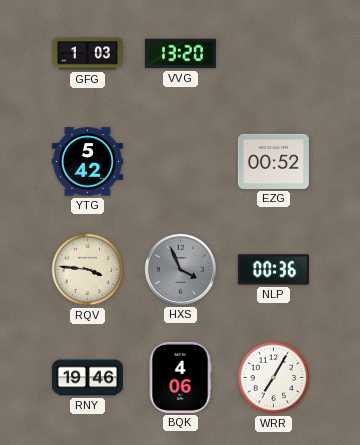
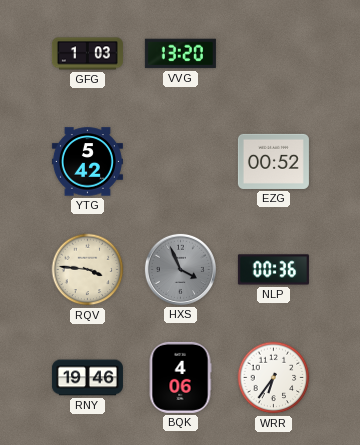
WRR: 7:05 -> 6:36 (274, 378)
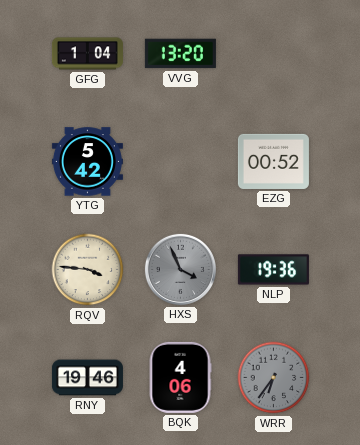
GFG: 1:03 -> 1:04 (87, 54)
NLP: 00:36 -> 19:36 (273, 270)
WRR dial: white -> grey (274, 378)
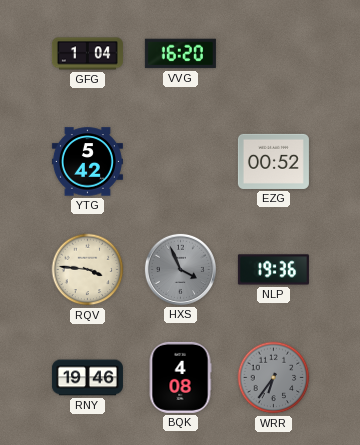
VVG: 13:20 -> 16:20 (180, 54)
BQK: 4:06 -> 4:08 (180, 377)
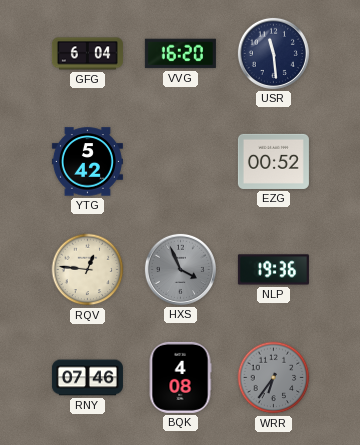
GFG: 1:04 -> 6:04 (87, 54)
USR: none -> 11:29 (273, 53)
RQV: 3:46 -> 12:46 (88, 270)
RNY: 19:46 -> 07:46 (87, 378)
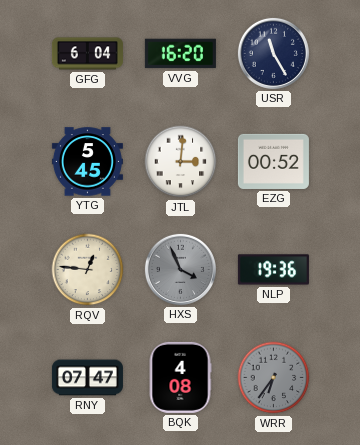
USR: 11:29 -> 11:25 (273, 53)
YTG: 5:42 -> 5:45 (87, 162)
JTL: none -> 3:01 (181, 162)
RNY: 07:46 -> 07:47 (87, 378)
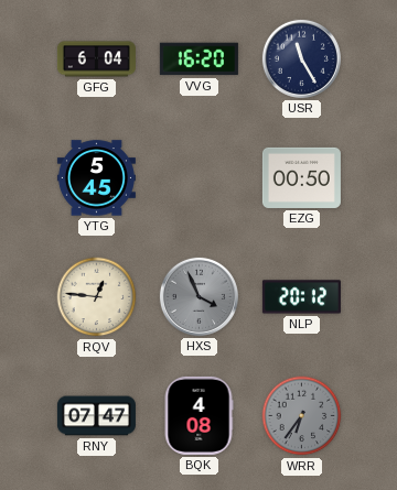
JTL: 3:01 -> none (181, 162)
EZG: 00:52 -> 00:50 (301, 177)
NLP: 19:36 -> 20:12 (301, 297)
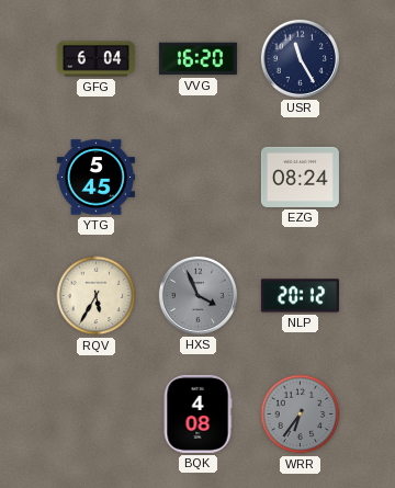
EZG: 00:50 -> 08:24 (300, 177)
RQV: 12:46 -> 5:35 (97, 296)
RNY: 07:47 -> none (96, 416)
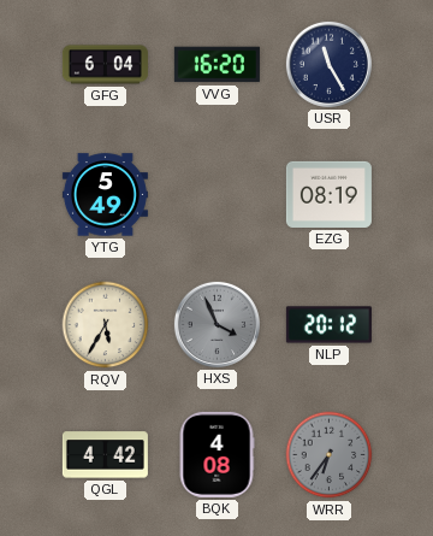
YTG: 5:45 -> 5:49 (105, 195)
EZG: 08:24 -> 08:19 (328, 194)
QGL: none -> 4:42 (105, 455)
